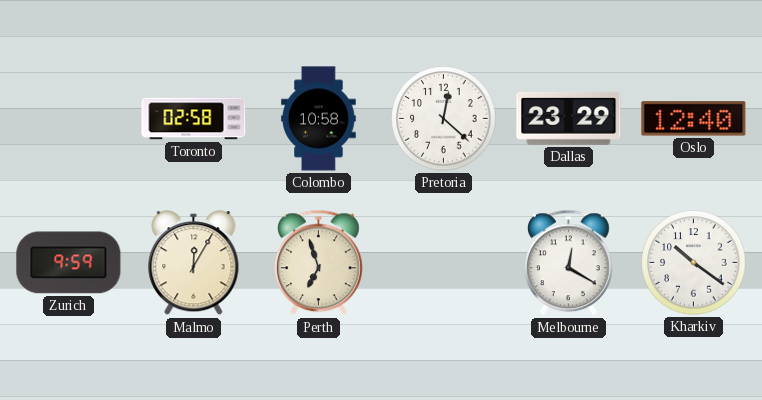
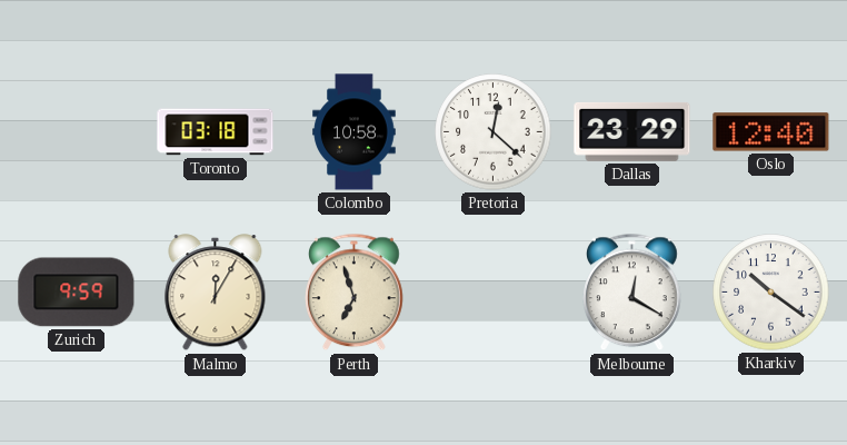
Toronto: 02:58 -> 03:18 (216, 132)
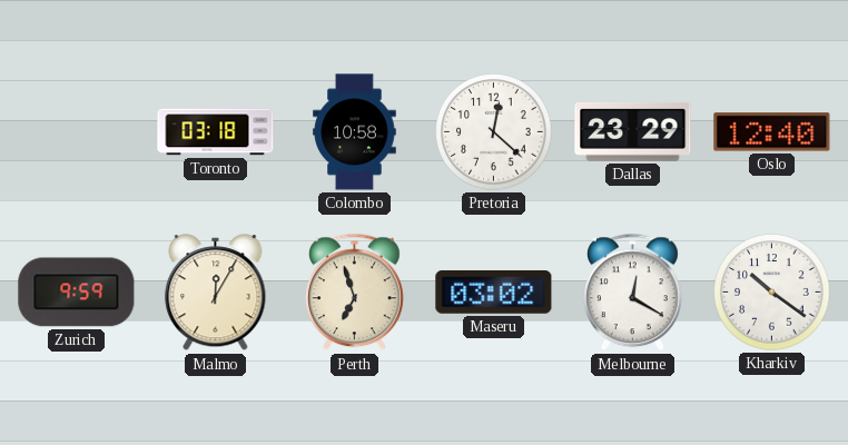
Maseru: none -> 03:02 (494, 293)
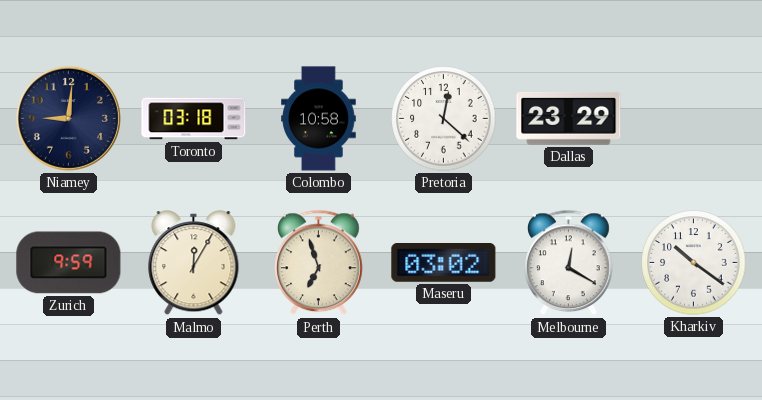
Niamey: none -> 9:01 (68, 118)
Oslo: 12:40 -> none (772, 132)
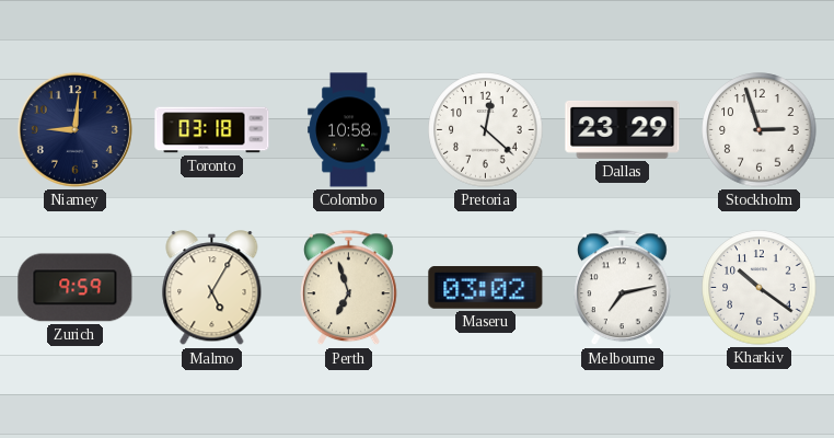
Stockholm: none -> 2:57 (760, 130)
Malmo: 12:05 -> 5:05 (212, 288)
Melbourne: 12:20 -> 7:13 (623, 288)
